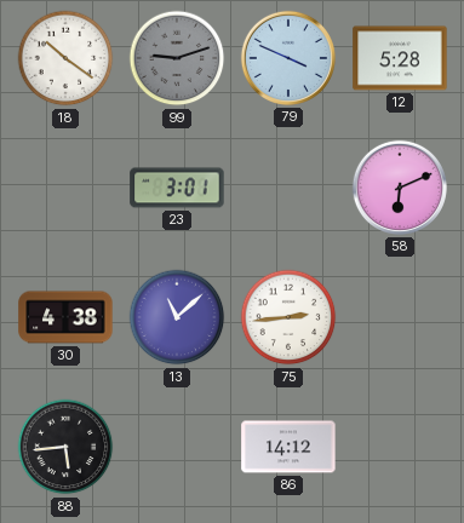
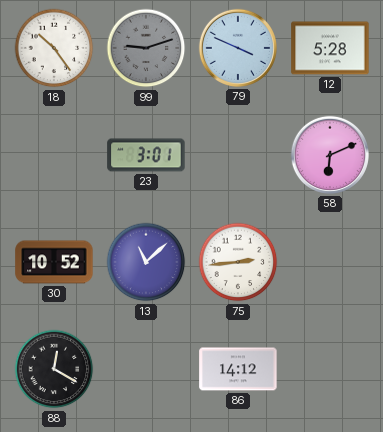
18: 10:21 -> 10:24 (54, 48)
30: 4:38 -> 10:52 (54, 262)
88: 5:44 -> 12:20 (54, 369)
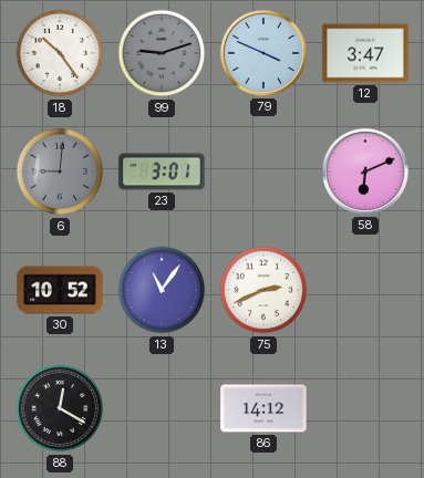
12: 5:28 -> 3:47 (365, 53)
6: none -> 9:01 (60, 172)
13: 11:08 -> 11:06 (162, 290)
75: 2:44 -> 2:41 (263, 290)
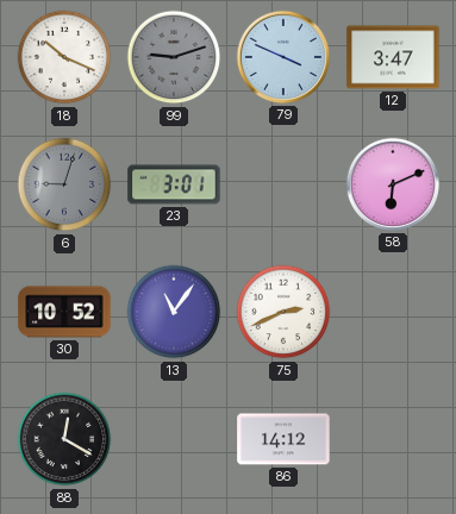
18: 10:24 -> 10:19 (64, 57)
6: 9:01 -> 9:03 (64, 184)
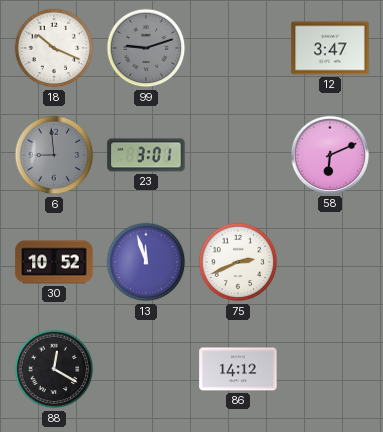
79: 3:49 -> none (283, 57)
6: 9:03 -> 8:59 (54, 155)
13: 11:06 -> 11:57 (146, 262)
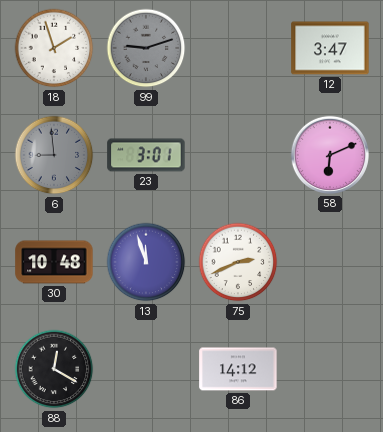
18: 10:19 -> 1:57 (54, 48)
30: 10:52 -> 10:48 (54, 262)
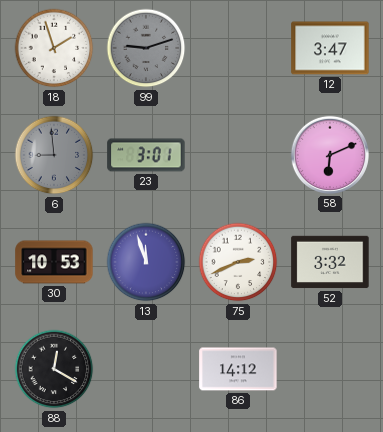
30: 10:48 -> 10:53 (54, 262)
52: none -> 3:32 (330, 262)
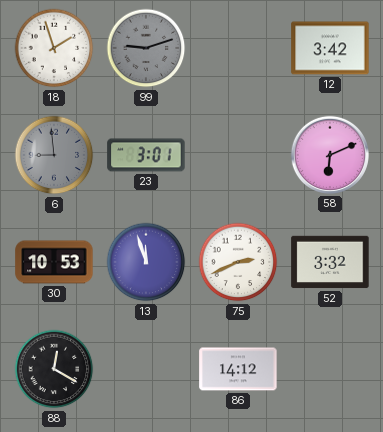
12: 3:47 -> 3:42 (330, 48)
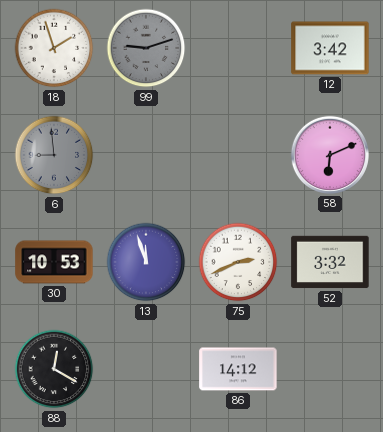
23: 3:01 -> none (146, 155)
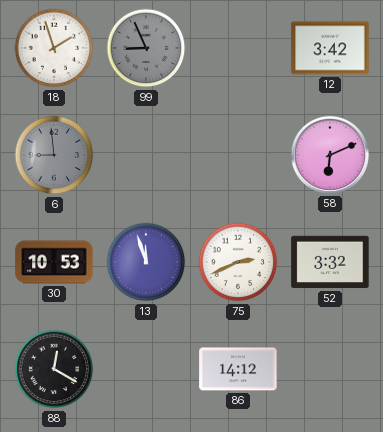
99: 9:12 -> 8:56 (146, 48)
